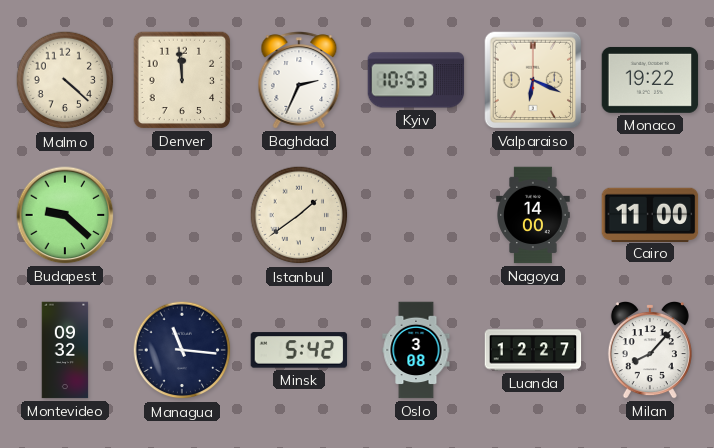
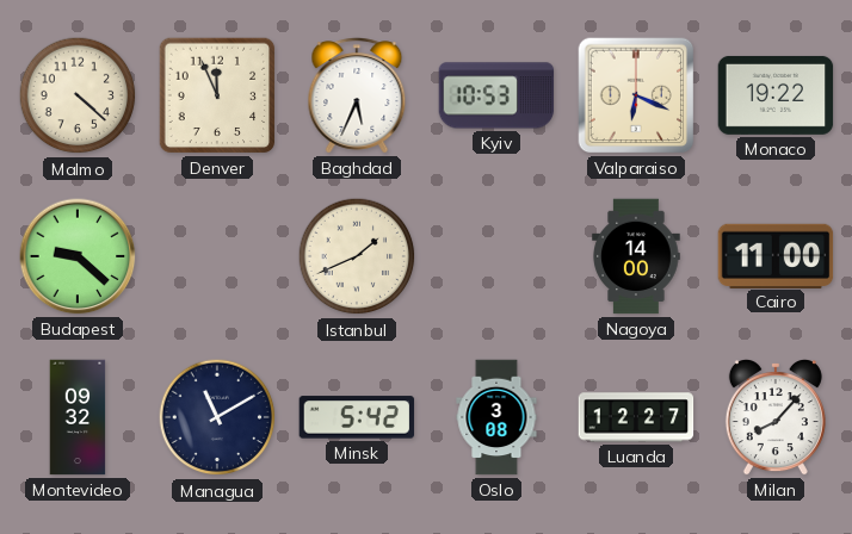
Denver: 11:59 -> 11:56 (217, 95)
Baghdad: 2:34 -> 5:34 (357, 95)
Istanbul: 1:39 -> 1:41 (357, 256)
Managua: 11:16 -> 11:10 (217, 417)
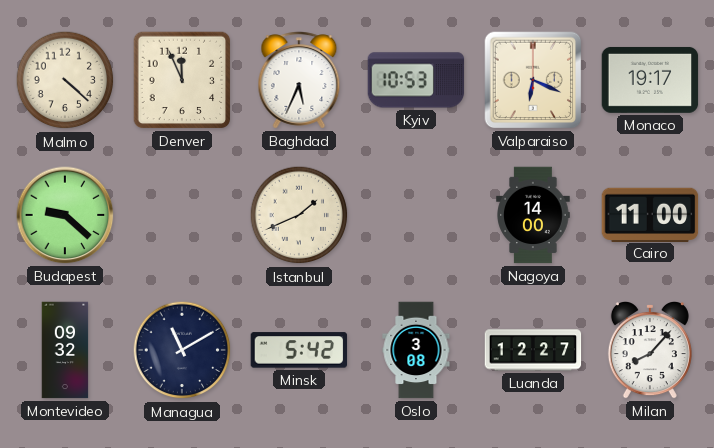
Monaco: 19:22 -> 19:17 (650, 80)
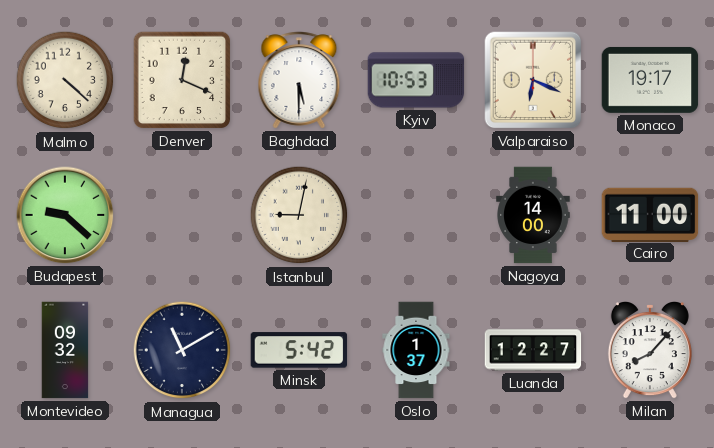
Denver: 11:56 -> 12:19 (182, 80)
Baghdad: 5:34 -> 5:30 (299, 80)
Istanbul: 1:41 -> 9:02 (299, 215)
Oslo: 3:08 -> 1:37 (416, 350)
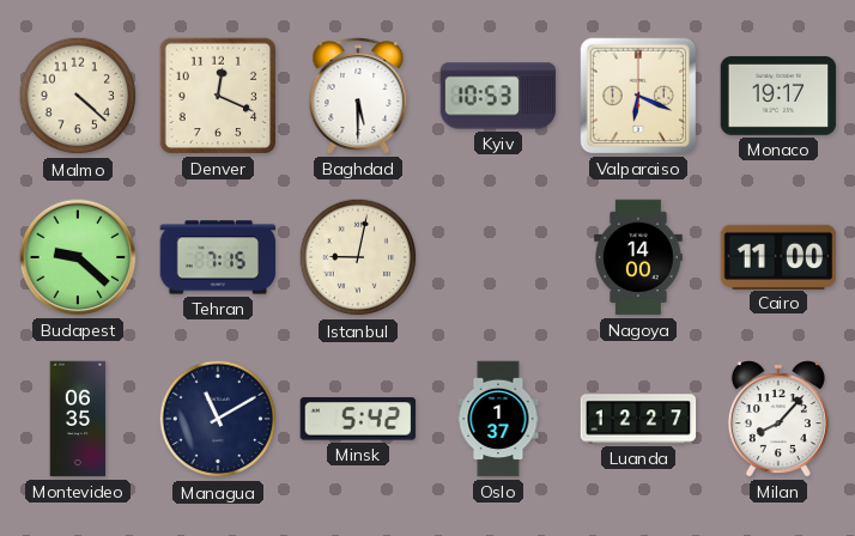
Tehran: none -> 7:15 (218, 257)
Montevideo: 09:32 -> 06:35 (78, 419)
